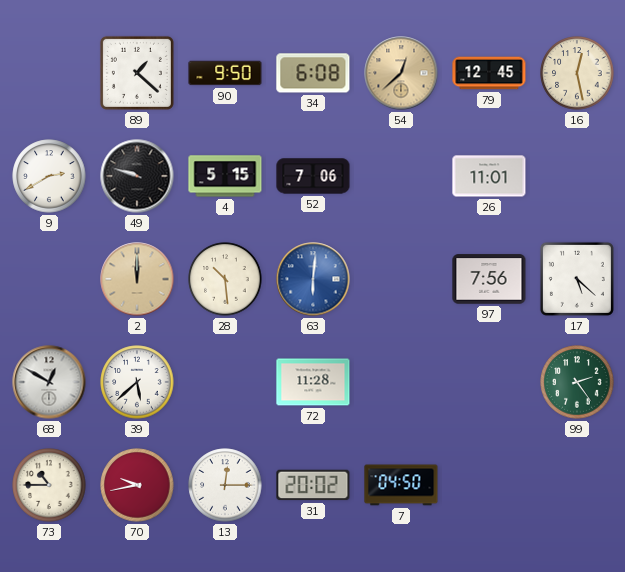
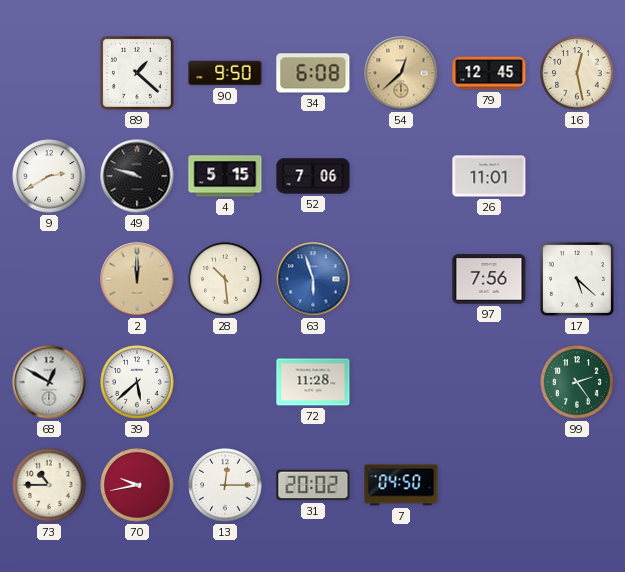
63: 6:01 -> 5:57 (313, 279)
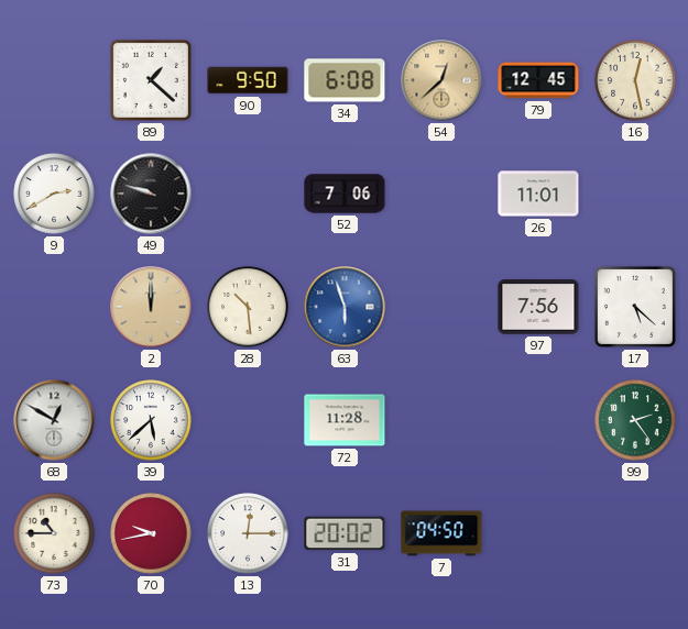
4: 5:15 -> none (225, 176)
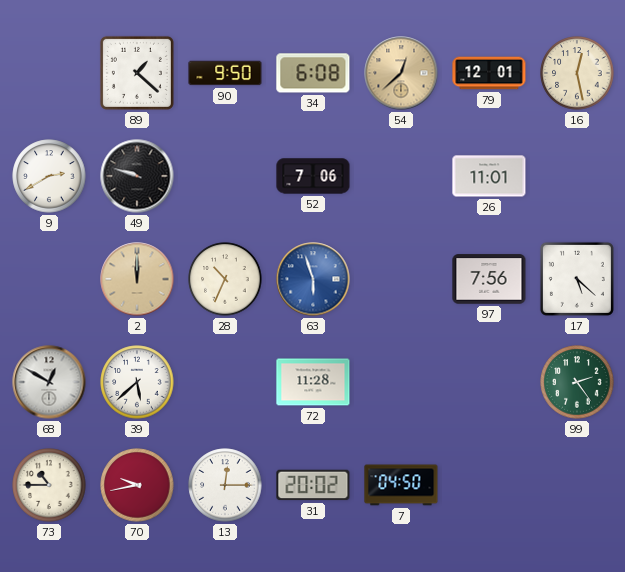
79: 12:45 -> 12:01 (489, 73)
28: 10:29 -> 10:34 (225, 279)
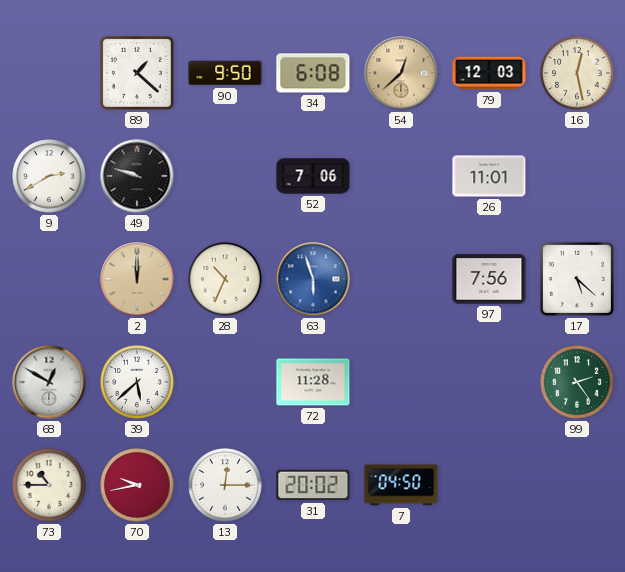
79: 12:01 -> 12:03 (489, 73)
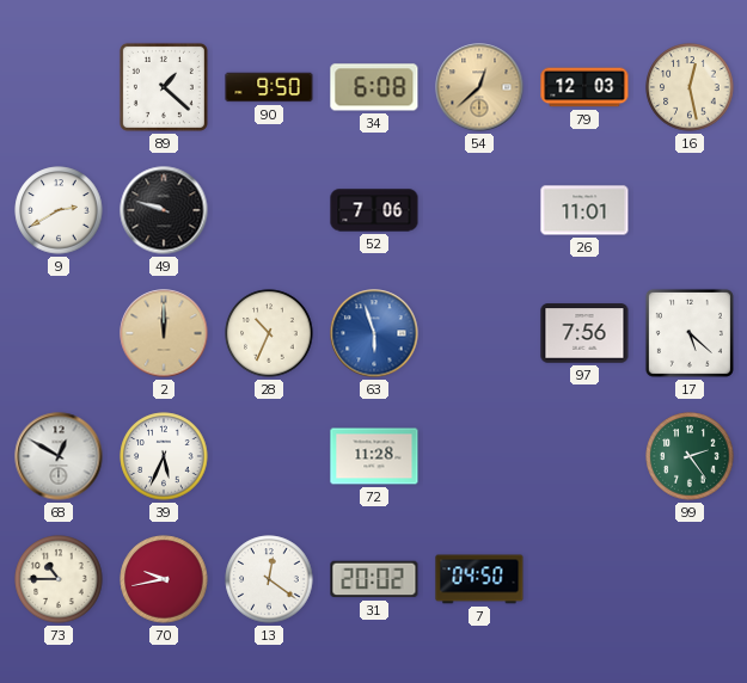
39: 5:38 -> 5:34 (164, 456)
13: 12:15 -> 12:21 (269, 579)
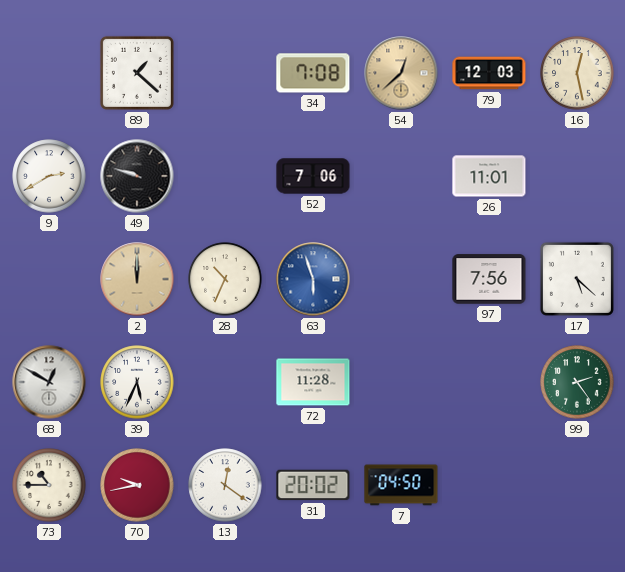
90: 9:50 -> none (269, 87)
34: 6:08 -> 7:08 (313, 73)
